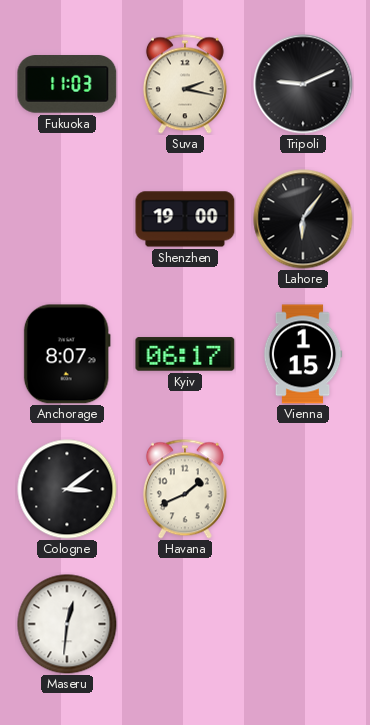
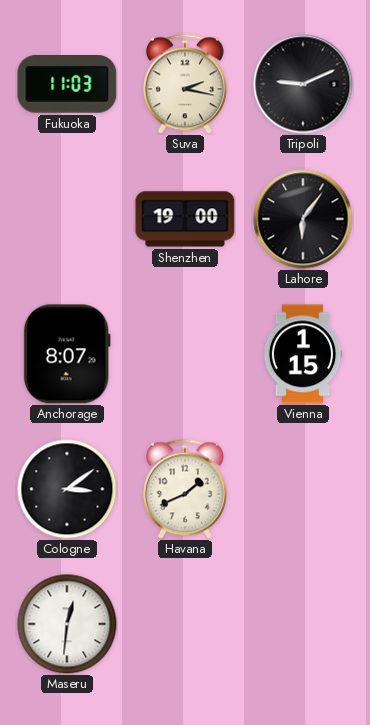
Kyiv: 06:17 -> none (185, 354)
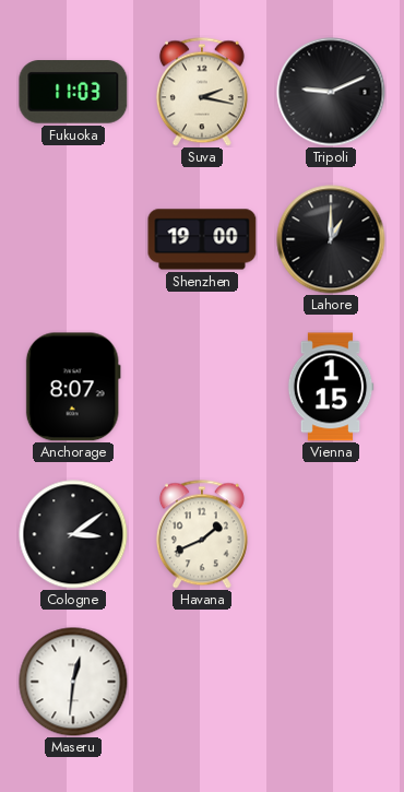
Lahore: 6:06 -> 1:00 (331, 239)
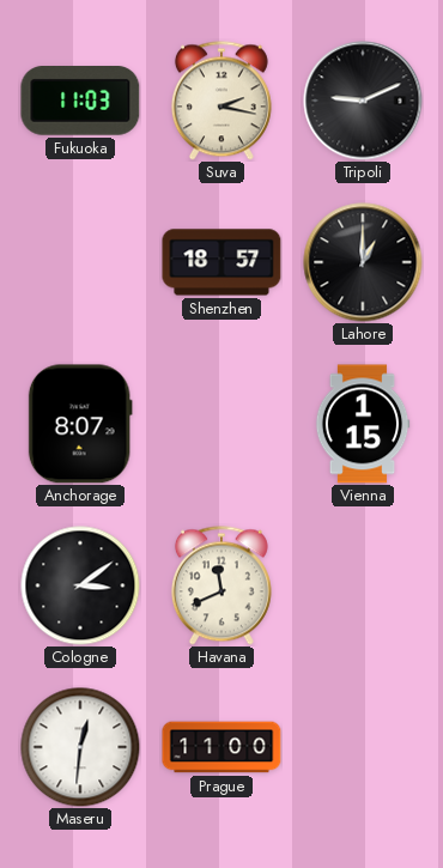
Shenzhen: 19:00 -> 18:57 (221, 262)
Havana: 1:41 -> 11:41 (221, 585)
Prague: none -> 11:00 (221, 747)
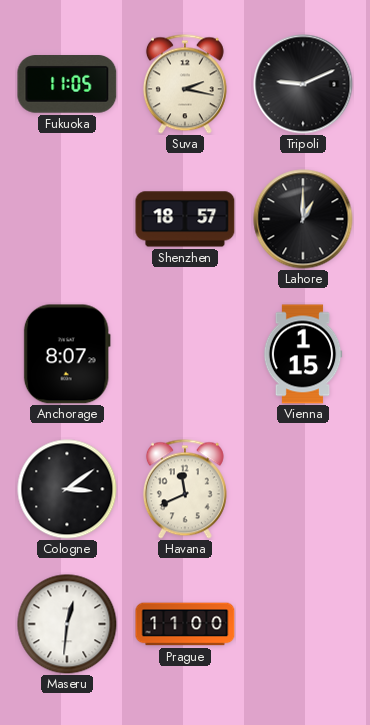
Fukuoka: 11:03 -> 11:05 (67, 84)
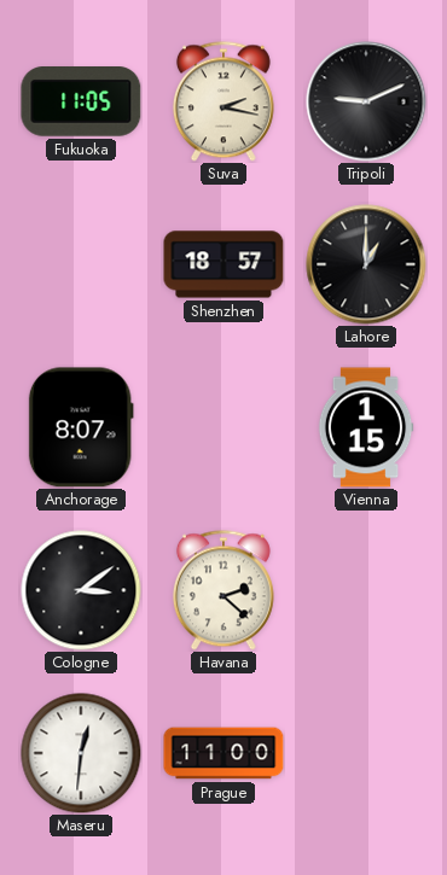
Havana: 11:41 -> 2:22 (224, 590)
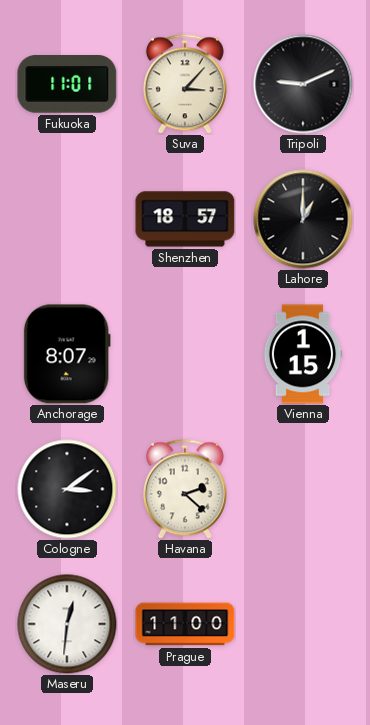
Fukuoka: 11:05 -> 11:01 (67, 84)
Suva: 2:17 -> 3:07 (185, 84)
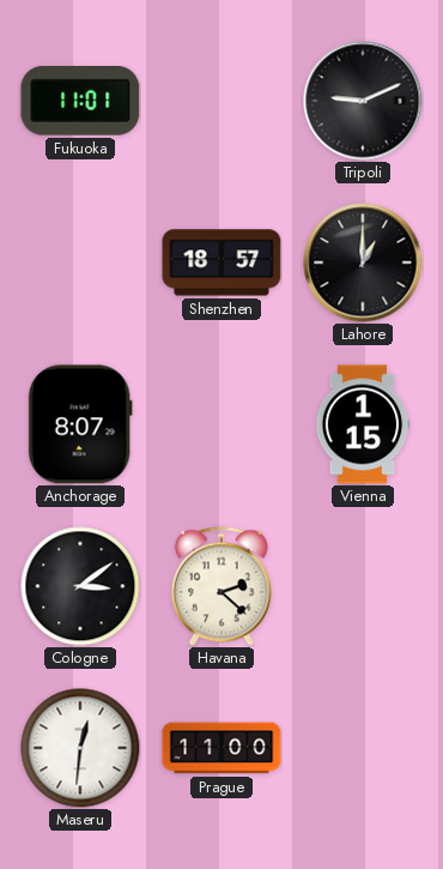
Suva: 3:07 -> none (185, 84)
